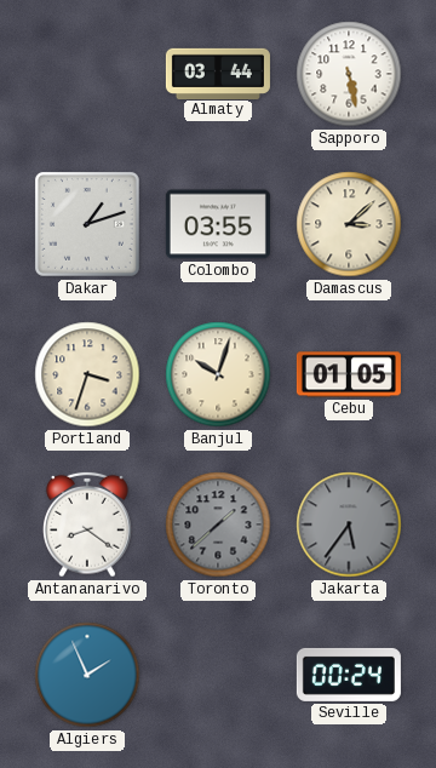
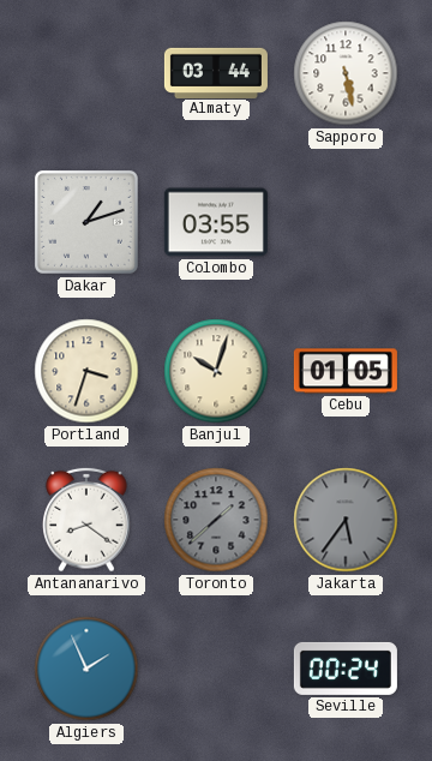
Damascus: 3:08 -> none (349, 224)
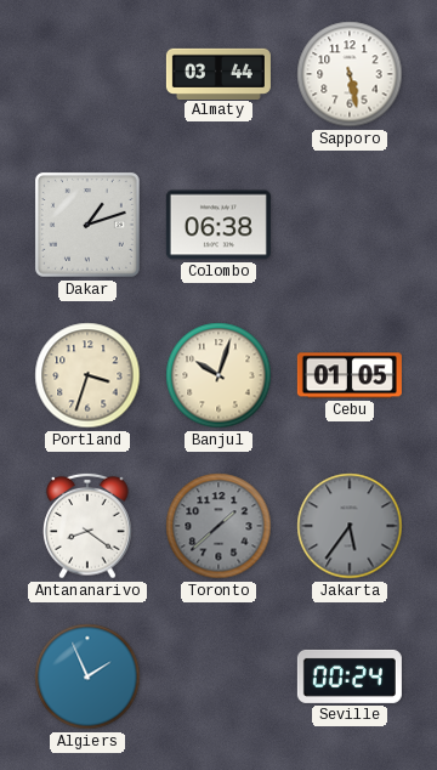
Colombo: 03:55 -> 06:38 (218, 225)
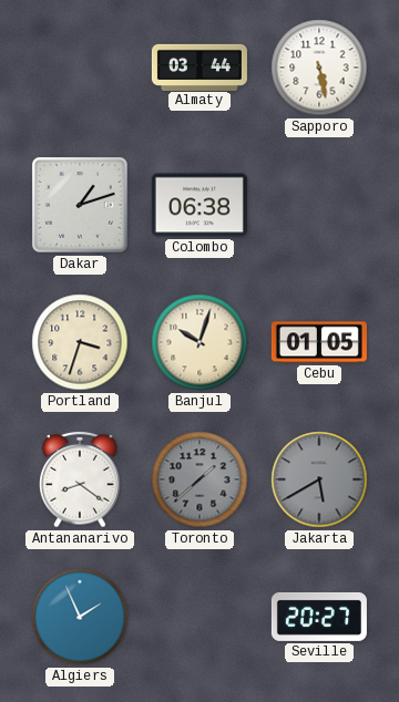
Jakarta: 5:36 -> 5:40 (319, 479)
Seville: 00:24 -> 20:27 (319, 617)
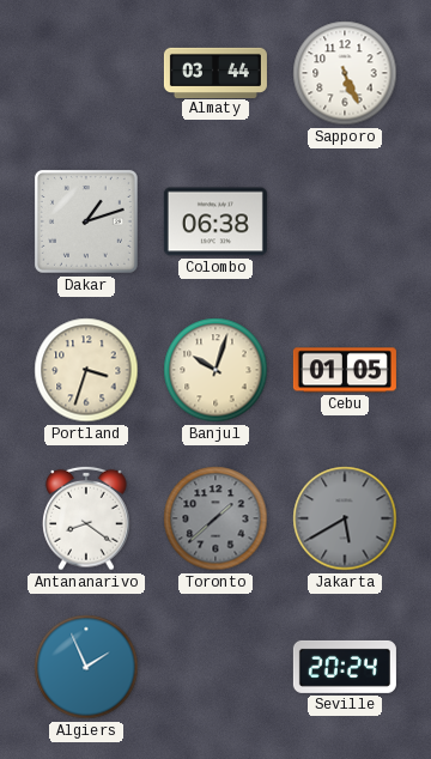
Sapporo: 5:28 -> 5:26 (345, 73)
Seville: 20:27 -> 20:24 (345, 667)
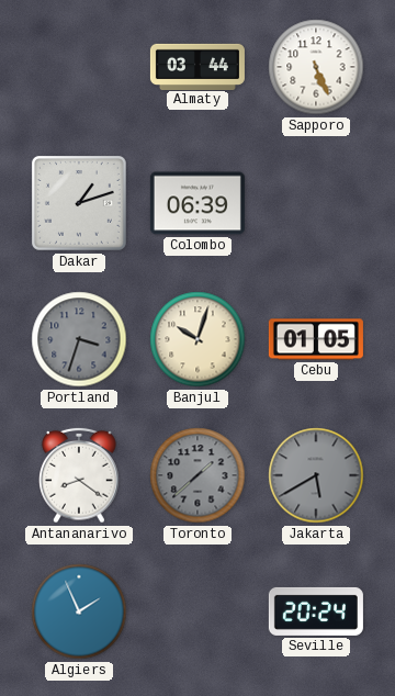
Colombo: 06:38 -> 06:39 (198, 203)
Portland dial: cream -> grey (79, 339)
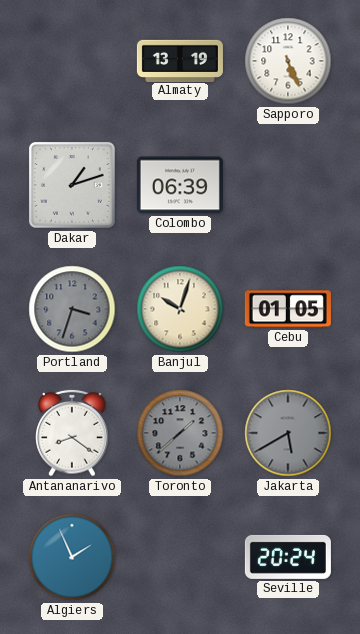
Almaty: 03:44 -> 13:19 (180, 60)
